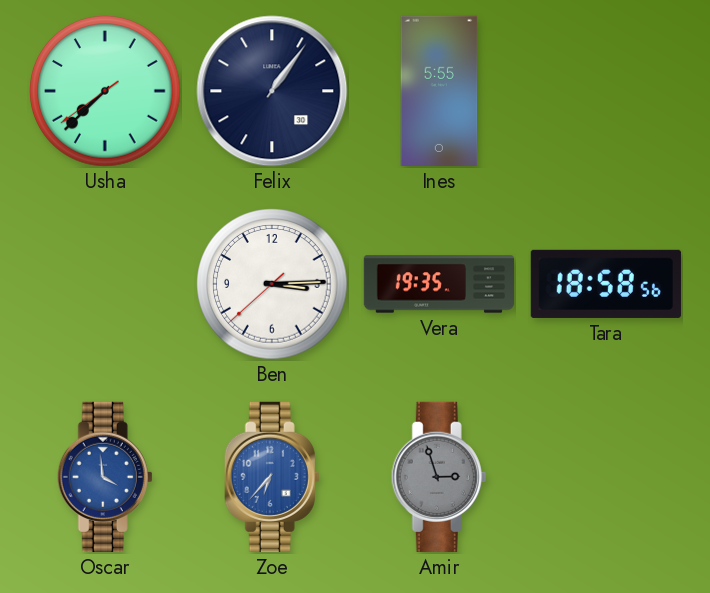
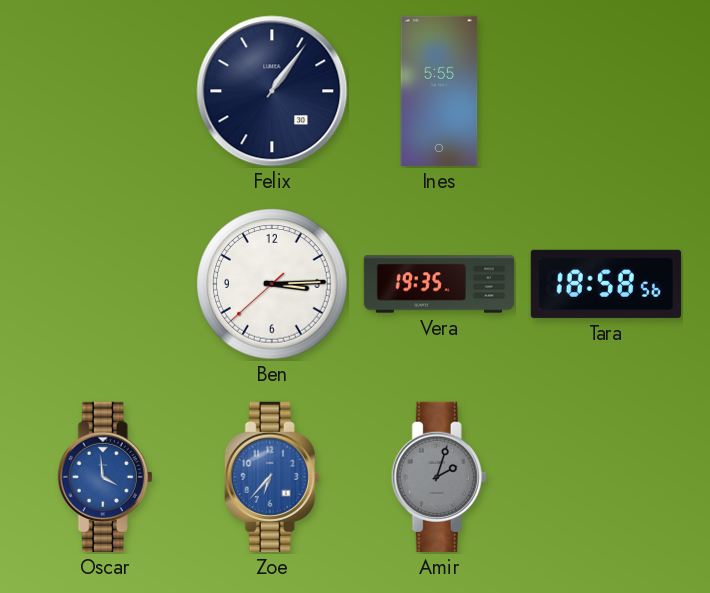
Usha: 7:37 -> none (105, 91)
Amir: 2:57 -> 2:03 (439, 477)
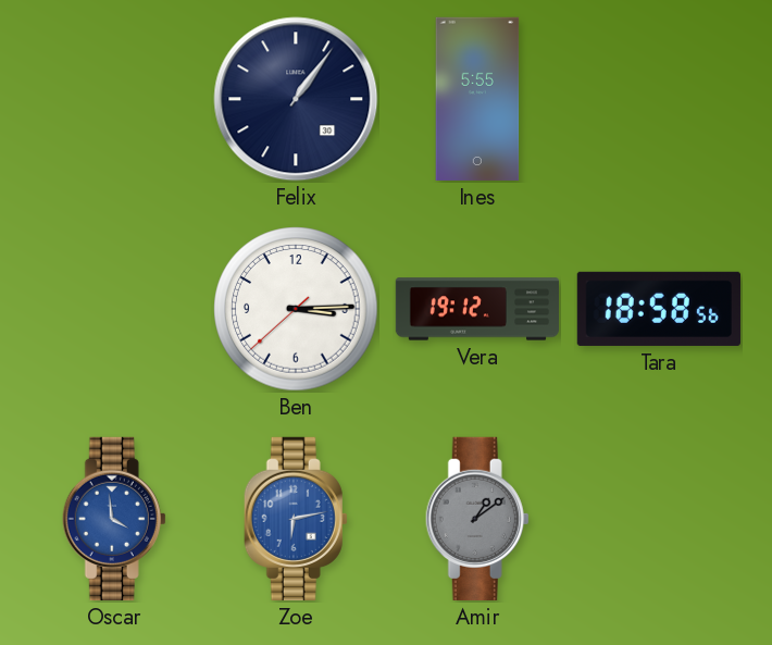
Vera: 19:35 -> 19:12 (477, 309)
Zoe: 6:37 -> 6:13 (296, 519)
Amir: 2:03 -> 1:09 (477, 519)
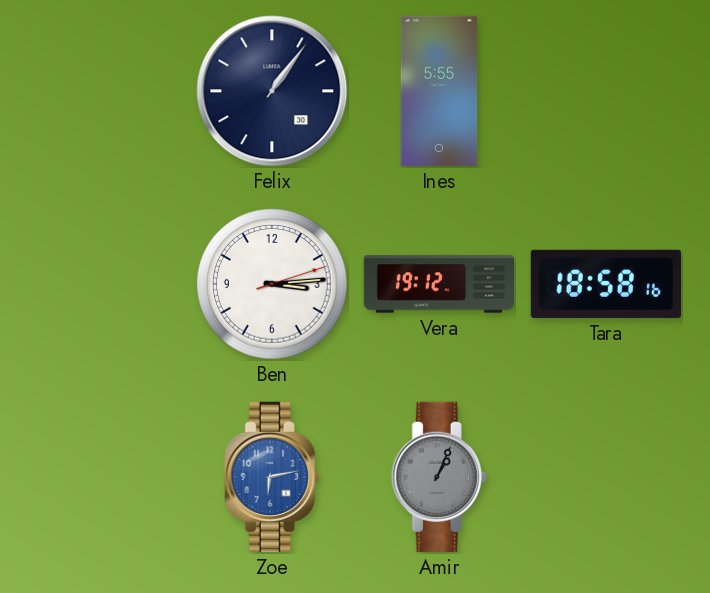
Ben: 3:14:38 -> 3:14:12 (272, 284)
Tara: 18:58:56 -> 18:58:16 (606, 284)
Oscar: 3:59 -> none (114, 519)
Amir: 1:09 -> 1:04 (439, 477)
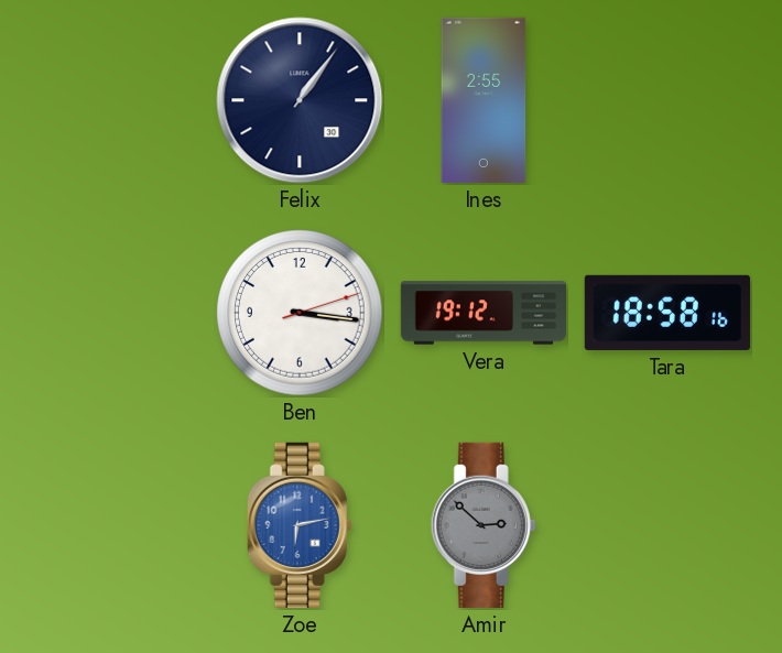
Ines: 5:55 -> 2:55 (484, 100)
Ben: 3:14 -> 3:16 (300, 313)
Amir: 1:04 -> 2:52 (484, 525)
